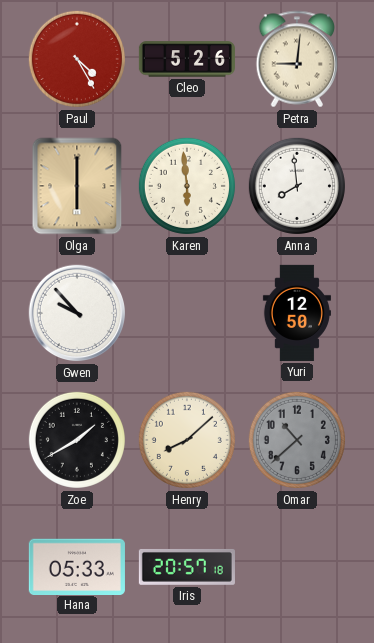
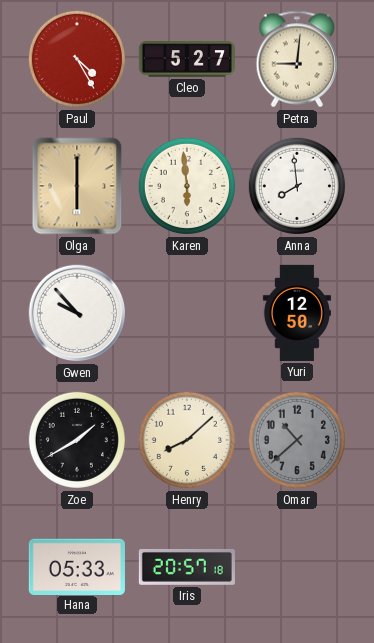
Cleo: 5:26 -> 5:27 (187, 59)
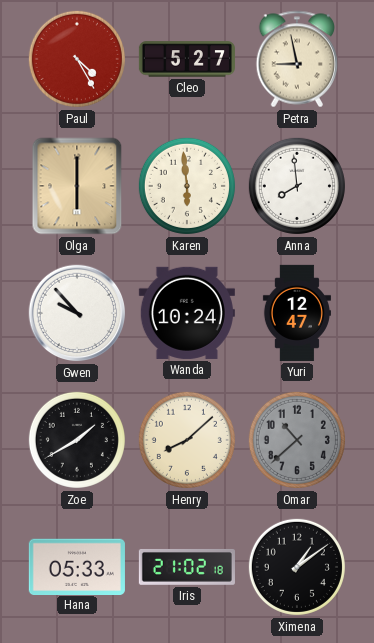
Petra: 9:01 -> 8:58 (297, 59)
Wanda: none -> 10:24 (187, 313)
Yuri: 12:50 -> 12:47 (297, 313)
Iris: 20:57 -> 21:02 (187, 567)
Ximena: none -> 1:09 (297, 567)
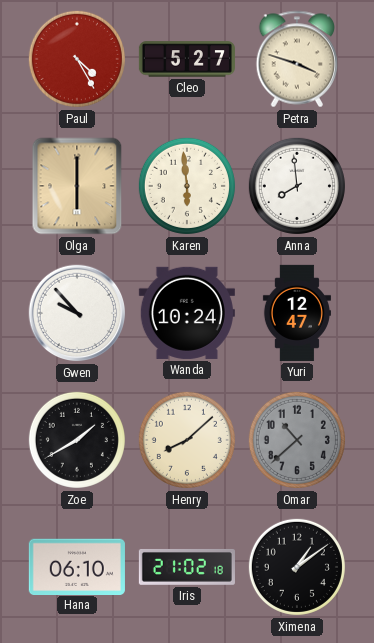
Petra: 8:58 -> 3:48 (297, 59)
Hana: 05:33 -> 06:10 (77, 566)
